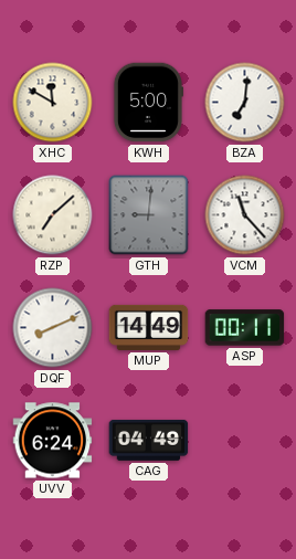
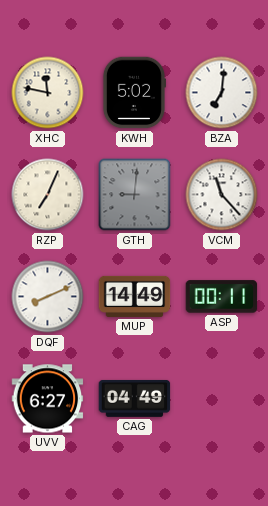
XHC: 11:50 -> 11:47 (48, 93)
KWH: 5:00 -> 5:02 (134, 93)
RZP: 7:08 -> 7:04 (48, 195)
UVV: 6:24 -> 6:27 (48, 399)
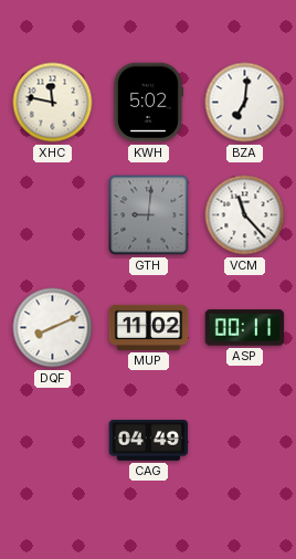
RZP: 7:04 -> none (48, 195)
MUP: 14:49 -> 11:02 (149, 327)
UVV: 6:27 -> none (48, 399)
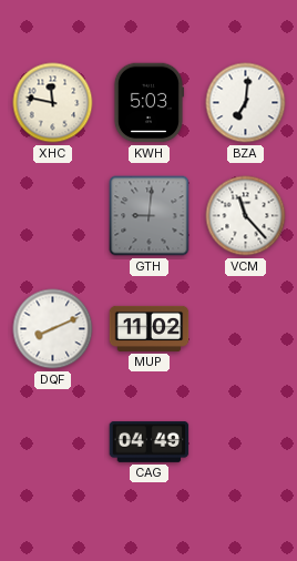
KWH: 5:02 -> 5:03 (148, 103)
ASP: 00:11 -> none (245, 328)
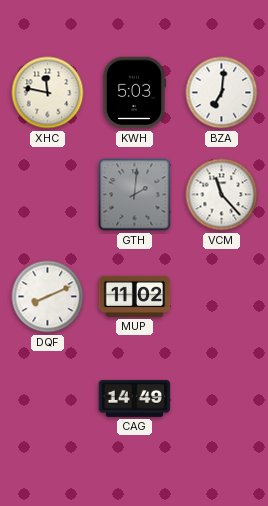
GTH: 9:01 -> 2:01 (135, 195)
CAG: 04:49 -> 14:49 (135, 398)
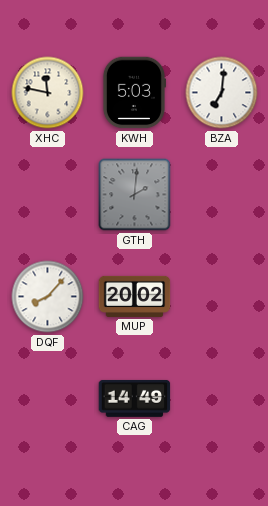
VCM: 11:23 -> none (222, 195)
DQF: 8:11 -> 8:07 (48, 297)
MUP: 11:02 -> 20:02 (135, 296)
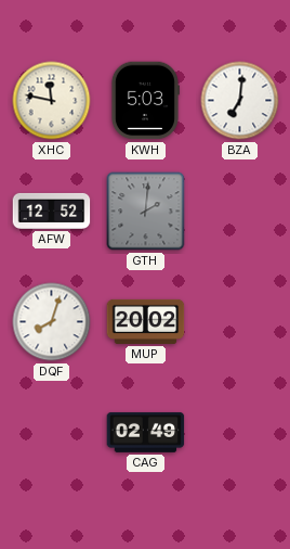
AFW: none -> 12:52 (52, 210)
DQF: 8:07 -> 8:03 (52, 322)
CAG: 14:49 -> 02:49 (146, 432)
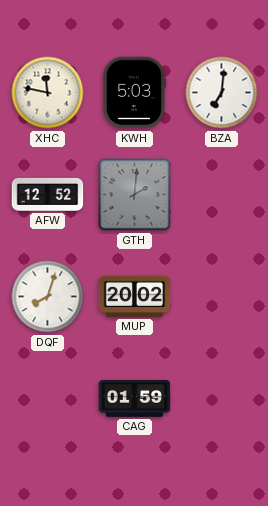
CAG: 02:49 -> 01:59 (135, 398)
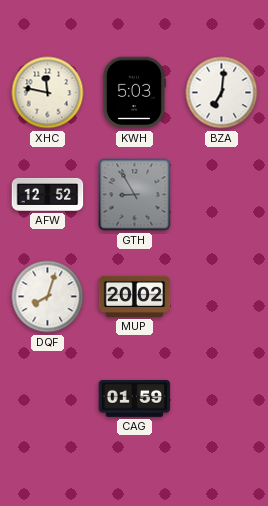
GTH: 2:01 -> 8:55 (135, 195)
